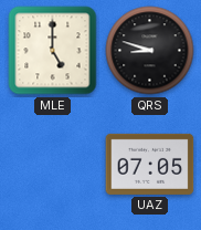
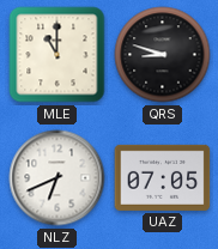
MLE: 5:00 -> 11:00 (57, 55)
NLZ: none -> 6:41 (57, 178)
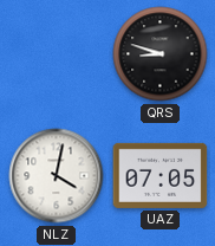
MLE: 11:00 -> none (57, 55)
NLZ: 6:41 -> 4:02 (57, 176)
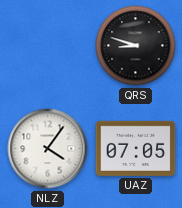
NLZ: 4:02 -> 4:06 (48, 149)
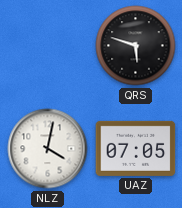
QRS: 8:48 -> 5:48 (136, 46)
NLZ: 4:06 -> 4:02 (48, 149)
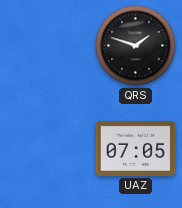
QRS: 5:48 -> 1:48 (136, 46)
NLZ: 4:02 -> none (48, 149)
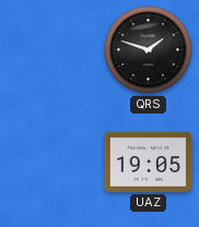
UAZ: 07:05 -> 19:05 (149, 162)
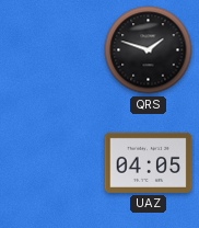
UAZ: 19:05 -> 04:05 (149, 162)
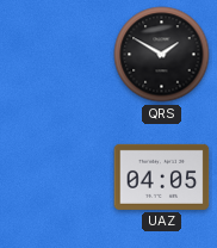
QRS: 1:48 -> 1:50 (162, 55)
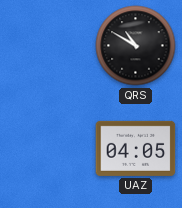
QRS: 1:50 -> 10:50 (136, 46)
